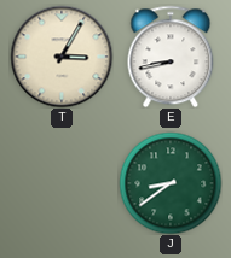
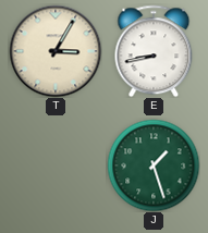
J: 8:39 -> 1:27 (154, 165)
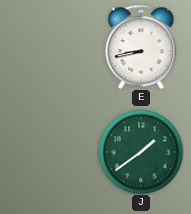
T: 3:05 -> none (56, 51)
J: 1:27 -> 1:39 (141, 152)
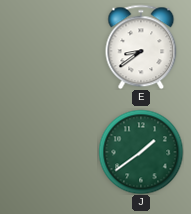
E: 8:43 -> 8:39 (141, 47)
